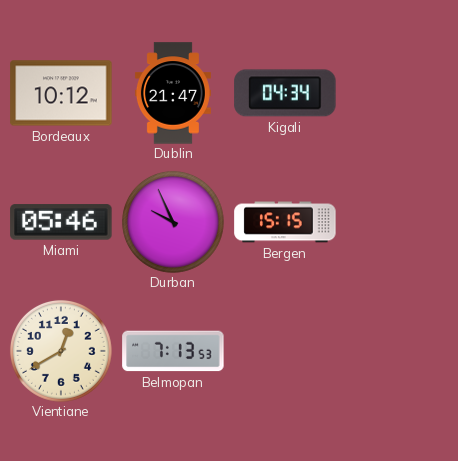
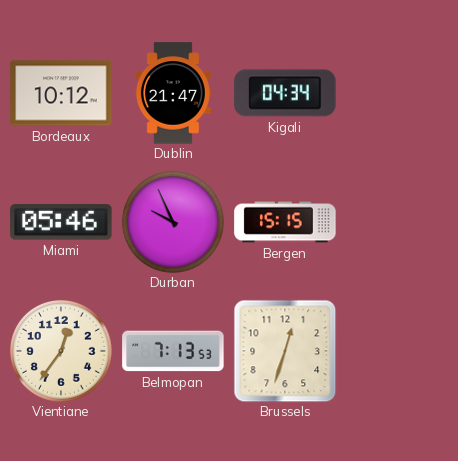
Vientiane: 12:40 -> 12:36 (61, 351)
Brussels: none -> 12:33 (285, 351)
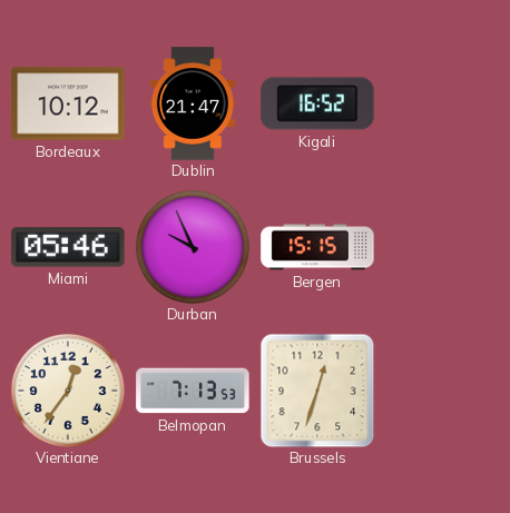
Kigali: 04:34 -> 16:52 (317, 103)
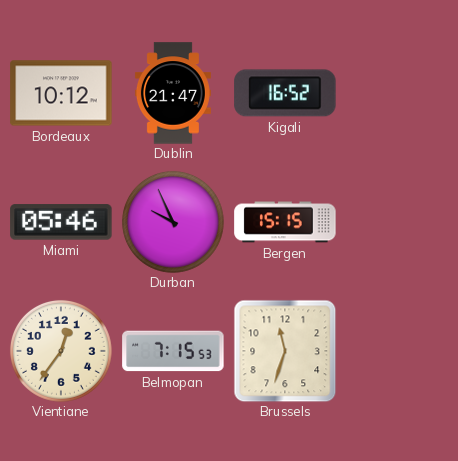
Belmopan: 7:13 -> 7:15 (173, 351)
Brussels: 12:33 -> 11:33 (285, 351)
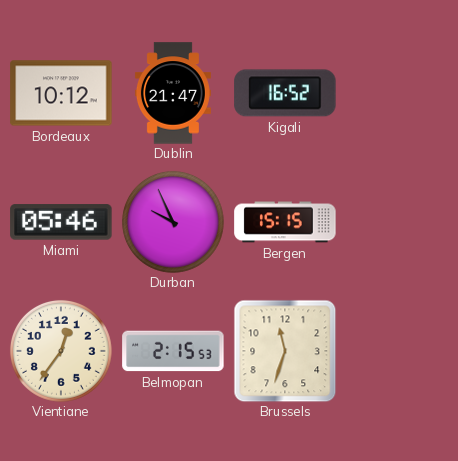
Belmopan: 7:15 -> 2:15 (173, 351)
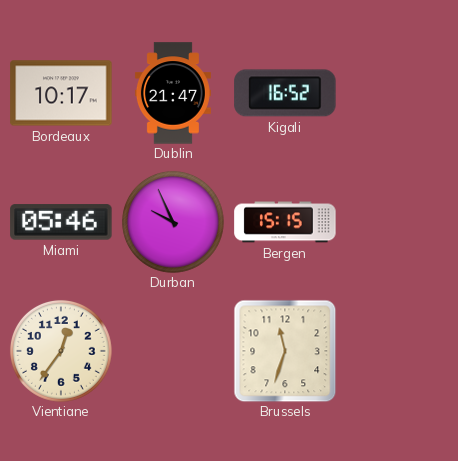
Bordeaux: 10:12 -> 10:17 (61, 93)
Belmopan: 2:15 -> none (173, 351)
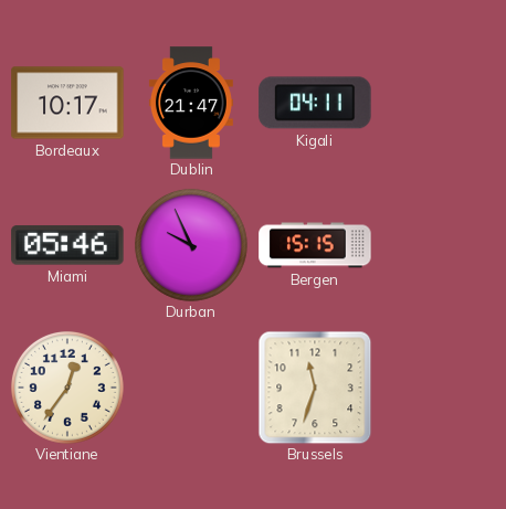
Kigali: 16:52 -> 04:11 (315, 103)
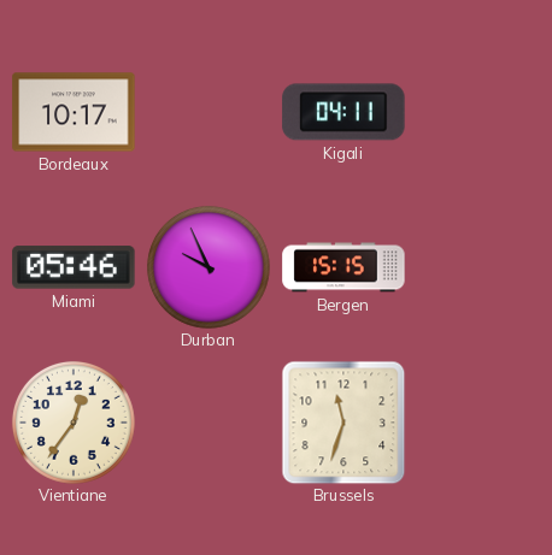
Dublin: 21:47 -> none (191, 103)
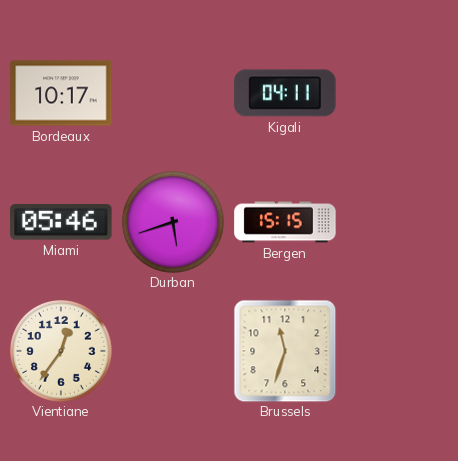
Durban: 9:56 -> 5:42 (173, 222)
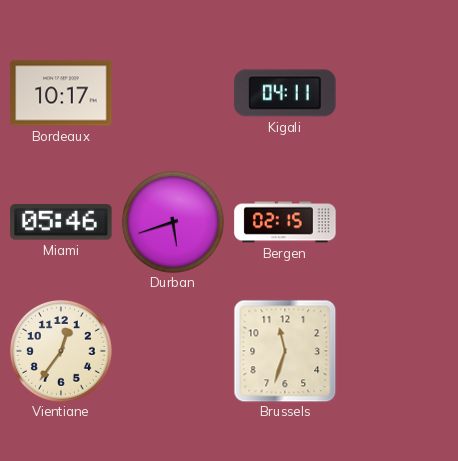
Bergen: 15:15 -> 02:15 (285, 222)
